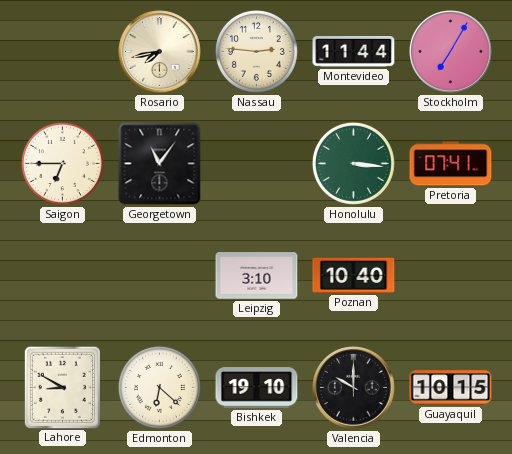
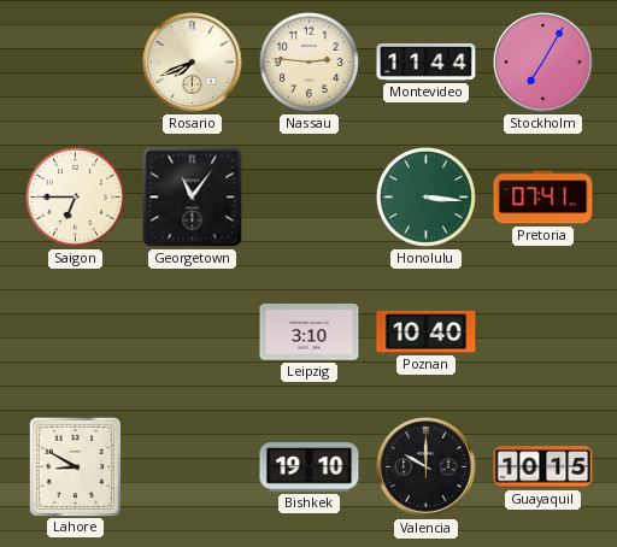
Rosario: 7:43 -> 7:41 (193, 63)
Edmonton: 6:22 -> none (159, 387)
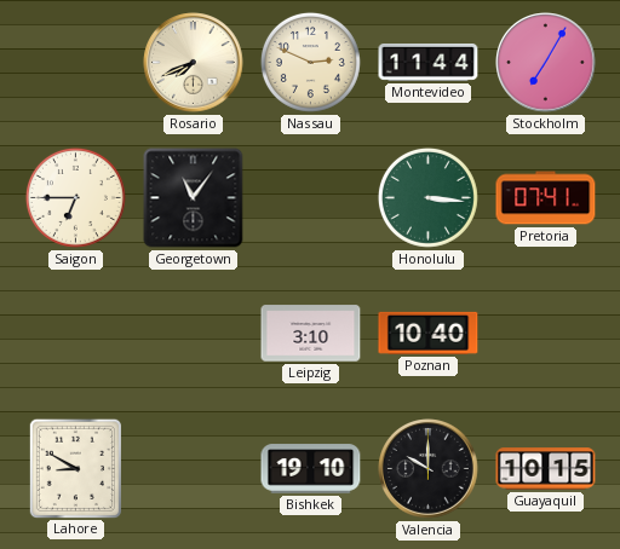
Nassau: 2:46 -> 2:49 (310, 62)
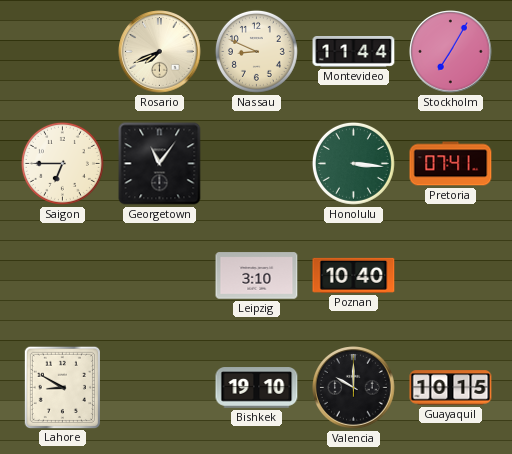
Nassau: 2:49 -> 8:49 (256, 51)
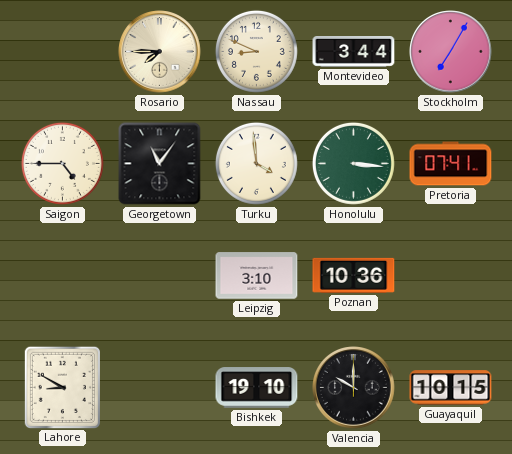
Rosario: 7:41 -> 7:45 (160, 52)
Montevideo: 11:44 -> 3:44 (354, 52)
Saigon: 6:45 -> 4:45 (62, 163)
Turku: none -> 3:59 (256, 163)
Poznan: 10:40 -> 10:36 (354, 275)
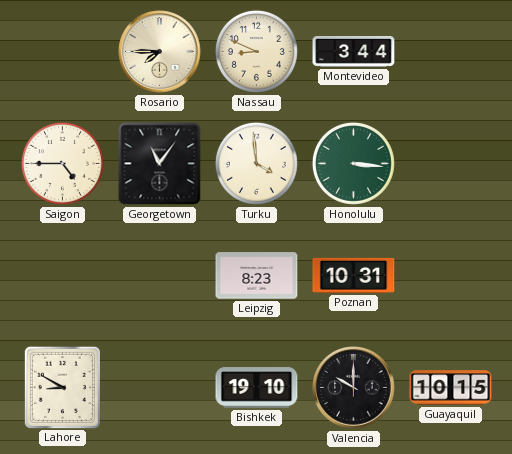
Stockholm: 7:05 -> none (451, 52)
Pretoria: 07:41 -> none (451, 164)
Leipzig: 3:10 -> 8:23 (257, 276)
Poznan: 10:36 -> 10:31 (354, 275)
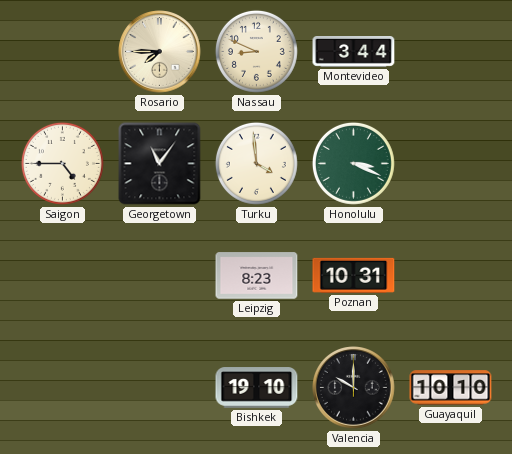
Honolulu: 3:16 -> 3:19 (353, 163)
Lahore: 8:50 -> none (62, 387)
Guayaquil: 10:15 -> 10:10 (451, 388)
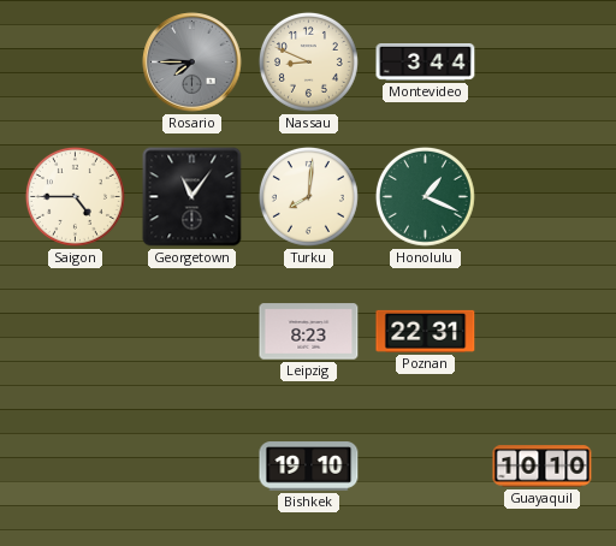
Rosario dial: cream -> grey (192, 63)
Turku: 3:59 -> 8:01 (308, 196)
Honolulu: 3:19 -> 1:19 (425, 196)
Poznan: 10:31 -> 22:31 (426, 331)
Valencia: 10:00 -> none (354, 388)
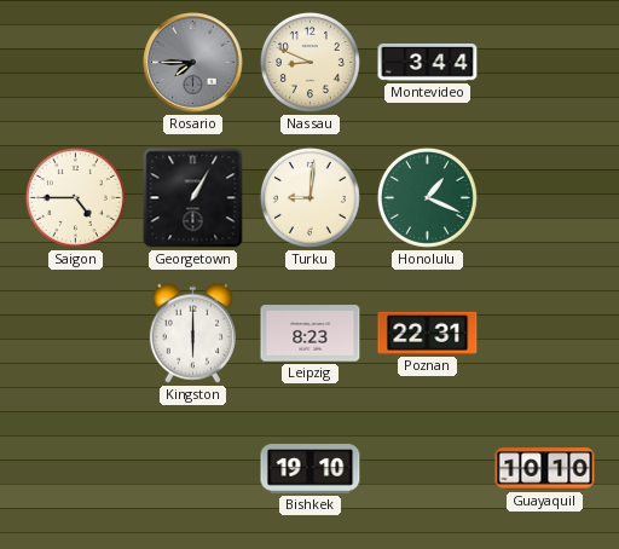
Georgetown: 11:06 -> 1:05 (193, 198)
Turku: 8:01 -> 9:01 (309, 197)
Kingston: none -> 6:00 (192, 333)
